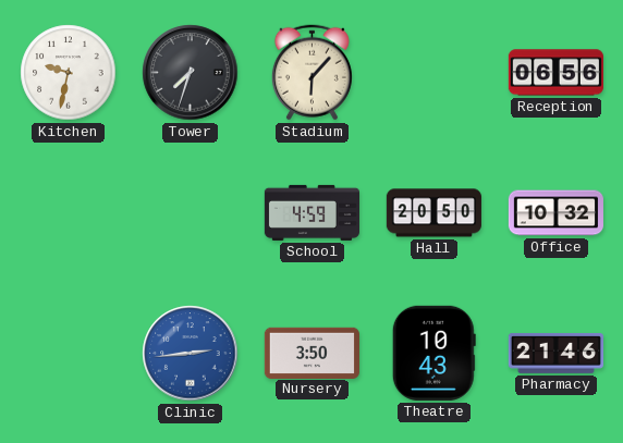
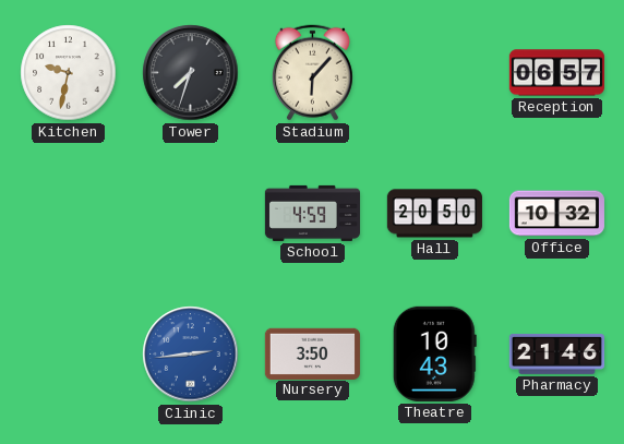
Reception: 06:56 -> 06:57 (556, 73)
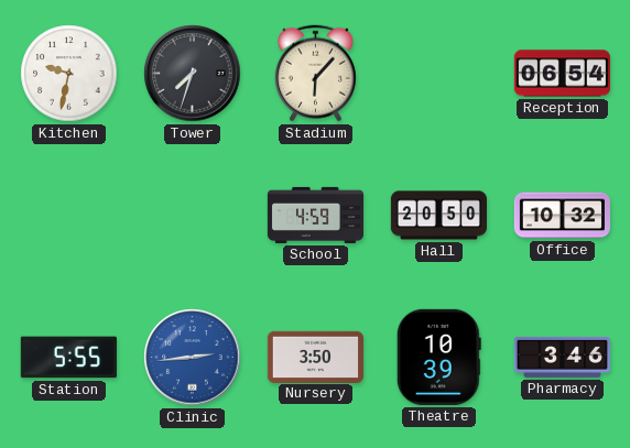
Reception: 06:57 -> 06:54 (562, 74)
Station: none -> 5:55 (68, 358)
Theatre: 10:43 -> 10:39 (438, 357)
Pharmacy: 21:46 -> 3:46 (562, 357)
